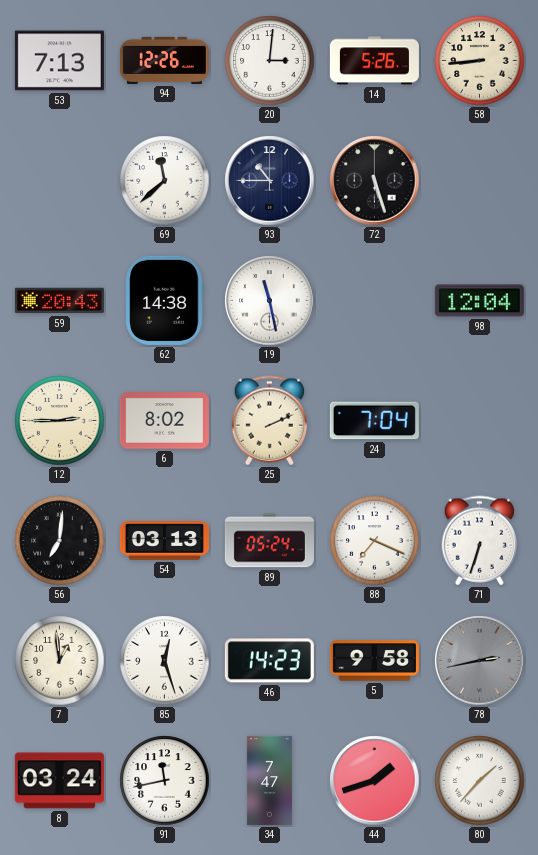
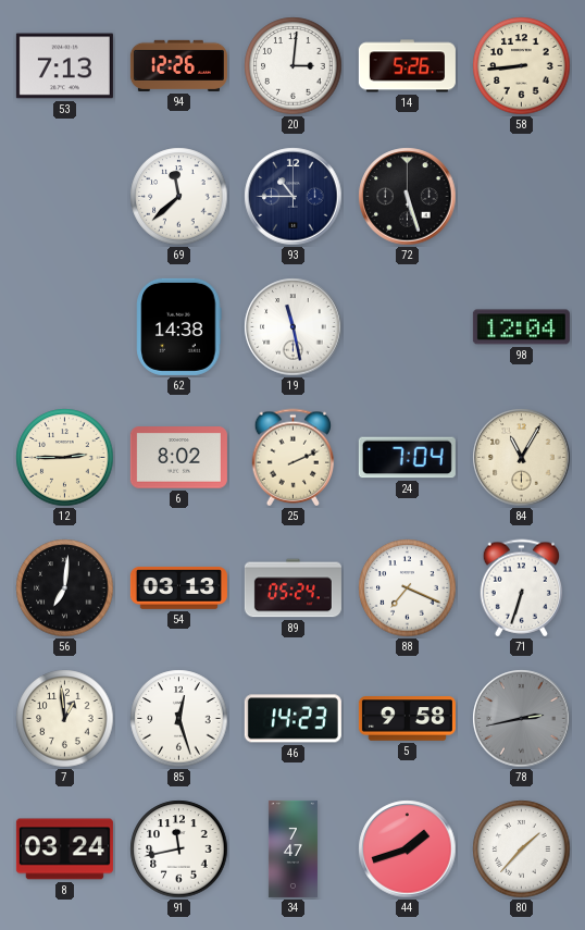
59: 20:43 -> none (59, 301)
84: none -> 11:05 (522, 458)
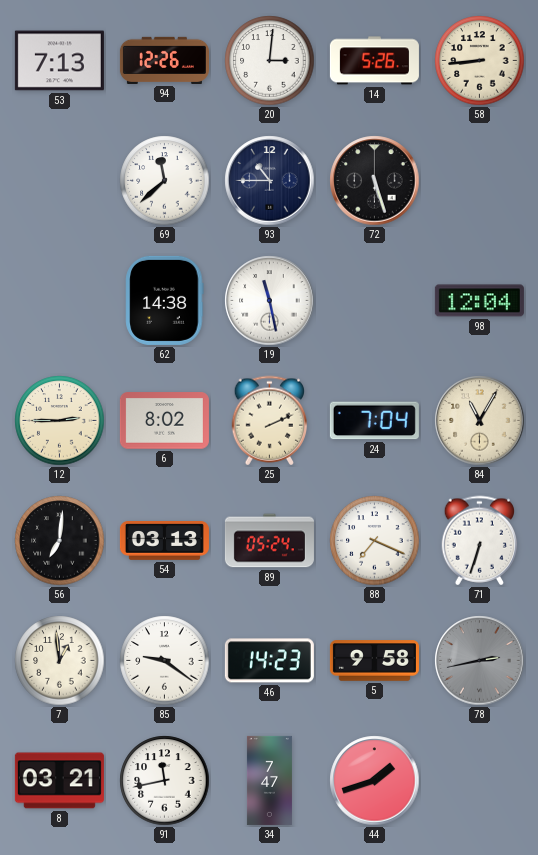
85: 12:27 -> 9:21 (165, 661)
8: 03:24 -> 03:21 (59, 781)
80: 1:37 -> none (522, 850)
